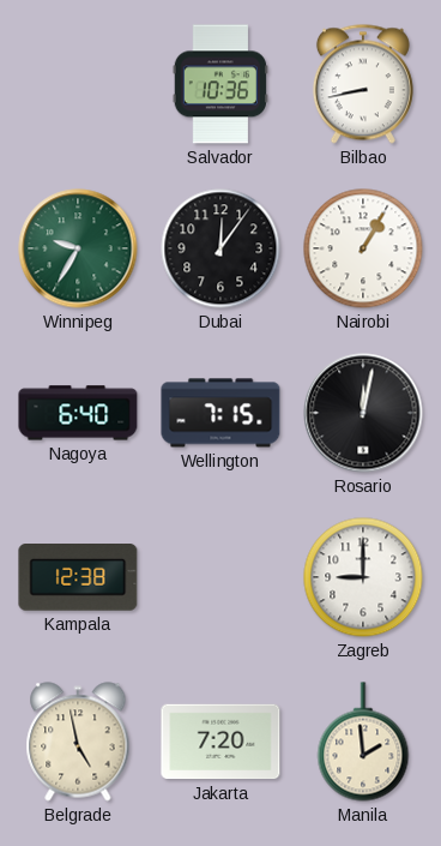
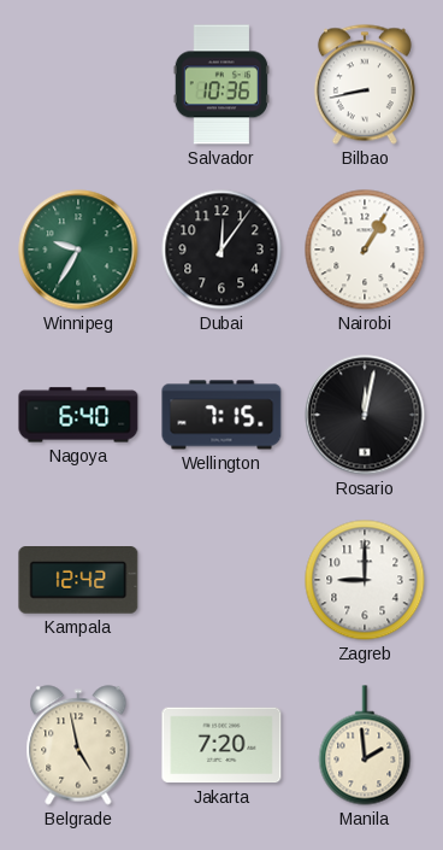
Kampala: 12:38 -> 12:42 (78, 580)
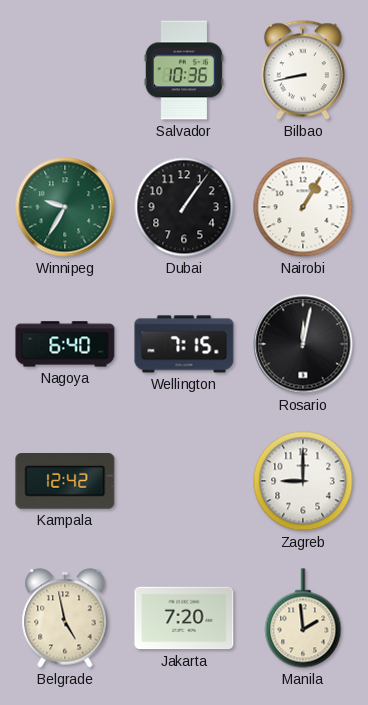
Dubai: 12:06 -> 1:06 (184, 207)
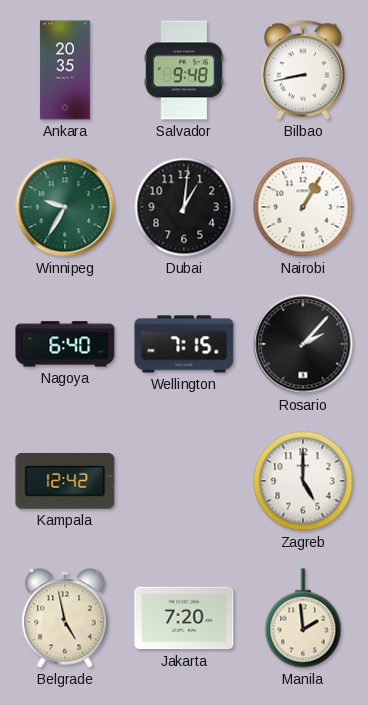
Ankara: none -> 20:35 (65, 70)
Salvador: 10:36 -> 9:48 (184, 70)
Dubai: 1:06 -> 1:01 (184, 207)
Rosario: 12:02 -> 2:07 (303, 344)
Zagreb: 9:00 -> 5:00 (303, 481)
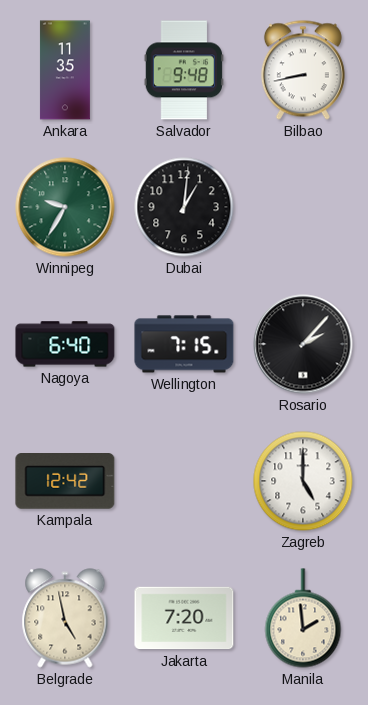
Ankara: 20:35 -> 11:35 (65, 70)
Nairobi: 1:05 -> none (303, 207)
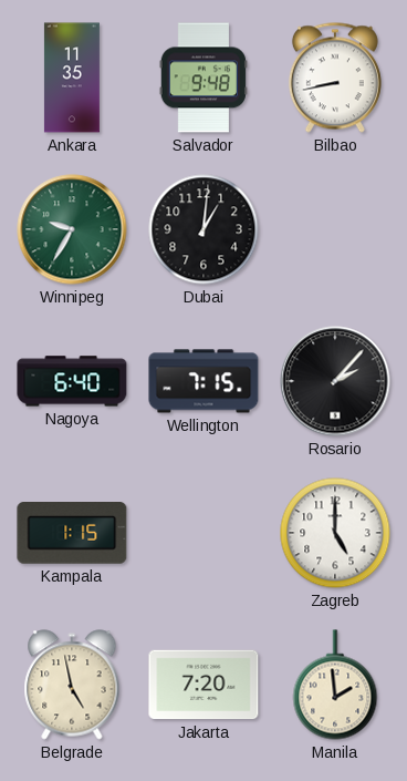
Kampala: 12:42 -> 1:15 (72, 533)
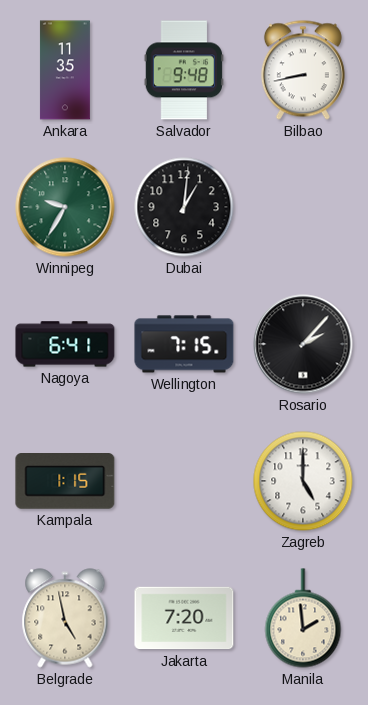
Nagoya: 6:40 -> 6:41 (65, 344)
